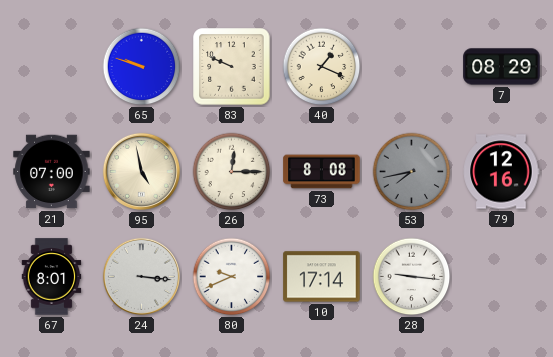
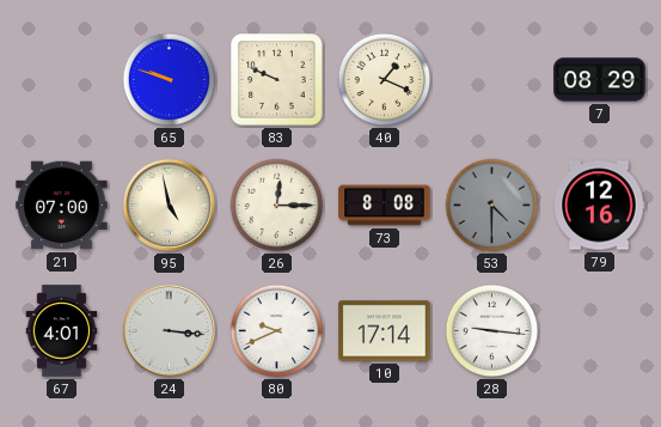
53: 7:43 -> 4:30 (492, 206)
67: 8:01 -> 4:01 (62, 331)
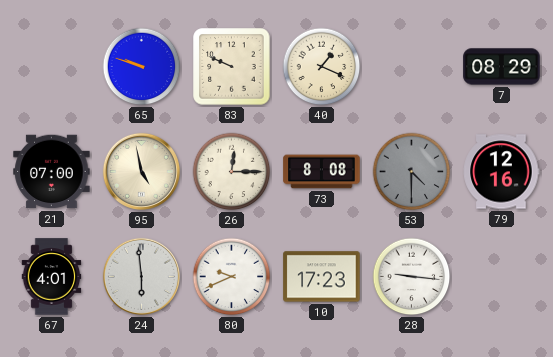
24: 3:16 -> 5:59 (141, 276)
10: 17:14 -> 17:23 (322, 277)
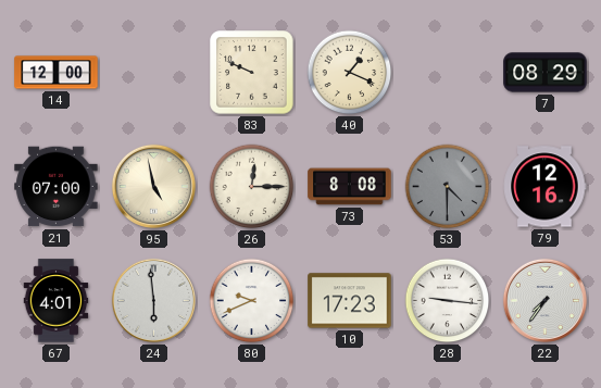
14: none -> 12:00 (57, 73)
65: 9:48 -> none (142, 67)
22: none -> 7:36 (544, 300)
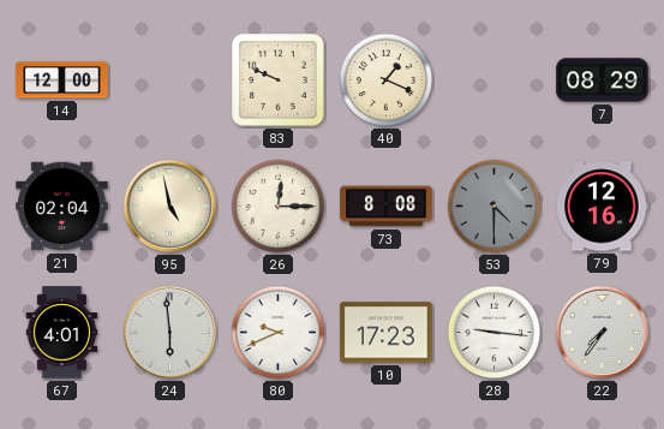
21: 07:00 -> 02:04 (62, 207)
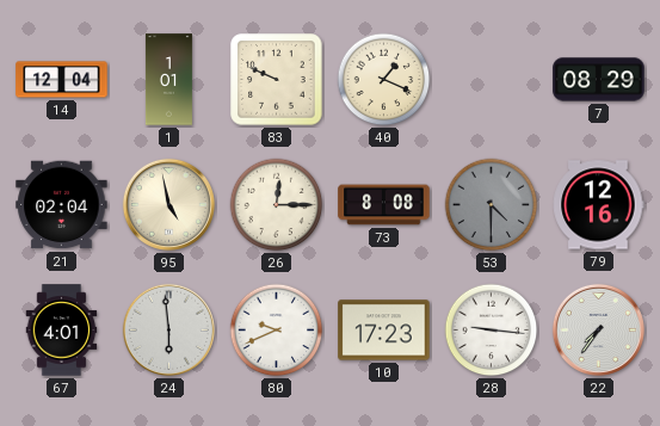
14: 12:00 -> 12:04 (62, 80)
1: none -> 1:01 (168, 80)
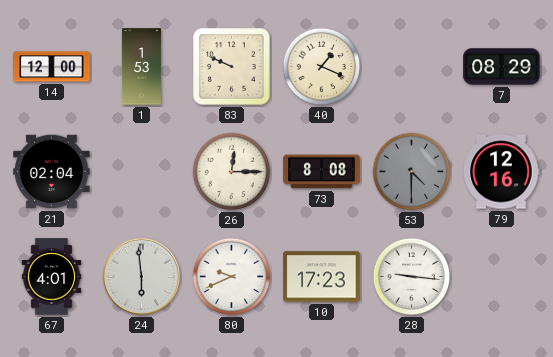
14: 12:04 -> 12:00 (52, 67)
1: 1:01 -> 1:53 (141, 67)
95: 4:58 -> none (168, 204)
22: 7:36 -> none (598, 329)
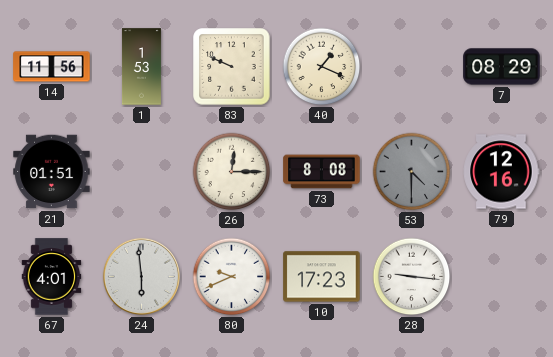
14: 12:00 -> 11:56 (52, 67)
21: 02:04 -> 01:51 (52, 172)
